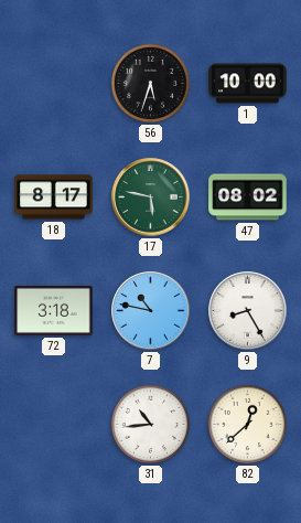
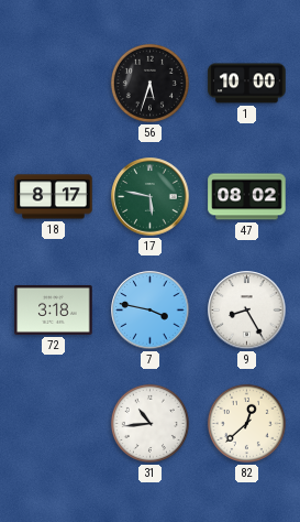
7: 10:47 -> 3:47 (151, 311)
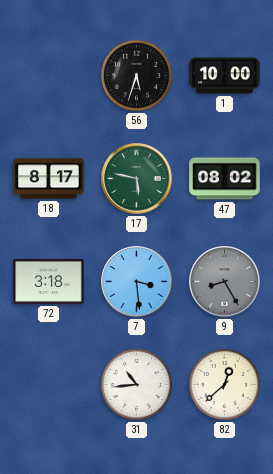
7: 3:47 -> 3:29 (137, 282)
9 dial: white -> grey (225, 282)
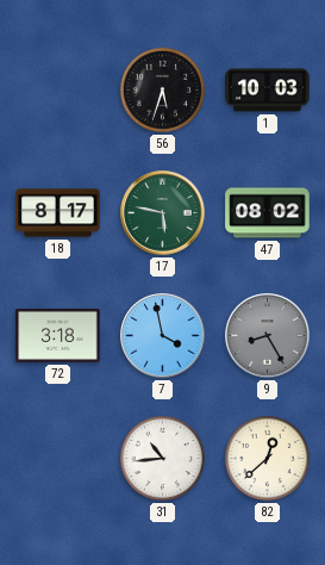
1: 10:00 -> 10:03 (268, 91)
7: 3:29 -> 3:58 (163, 336)
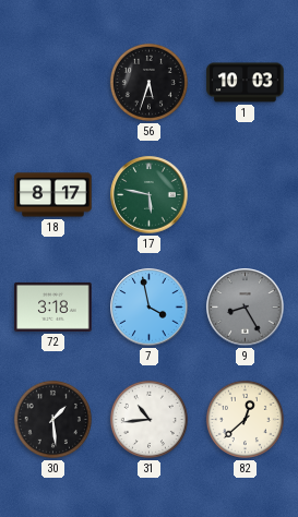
47: 08:02 -> none (268, 213)
30: none -> 1:29 (52, 419)
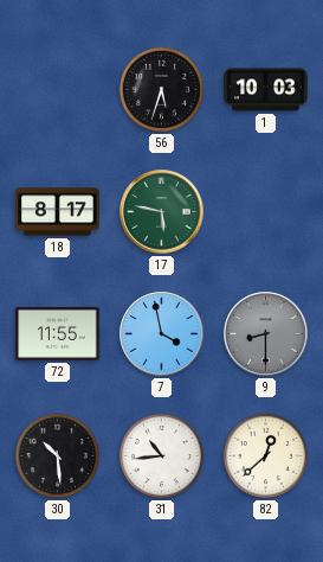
72: 3:18 -> 11:55 (58, 333)
9: 8:25 -> 8:30 (266, 334)
30: 1:29 -> 10:29 (57, 455)
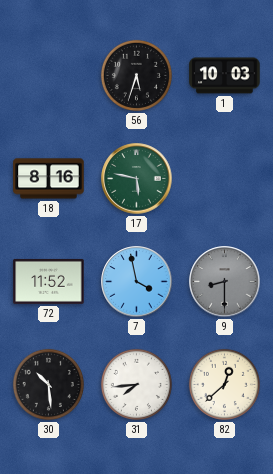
18: 8:17 -> 8:16 (49, 179)
72: 11:55 -> 11:52 (49, 281)
31: 10:44 -> 7:44 (136, 384)
